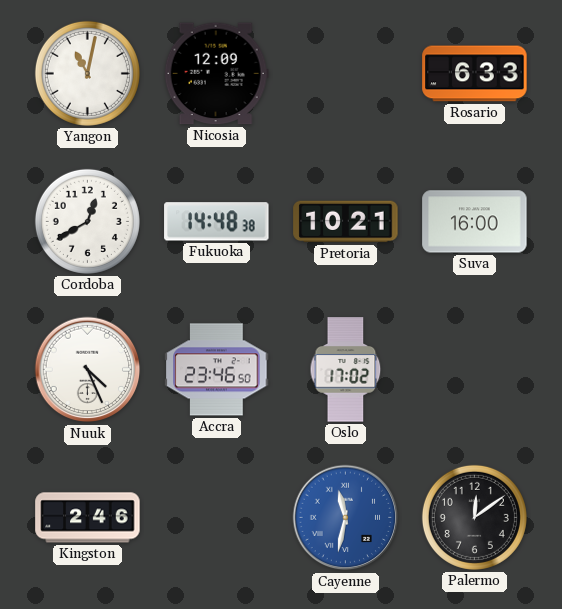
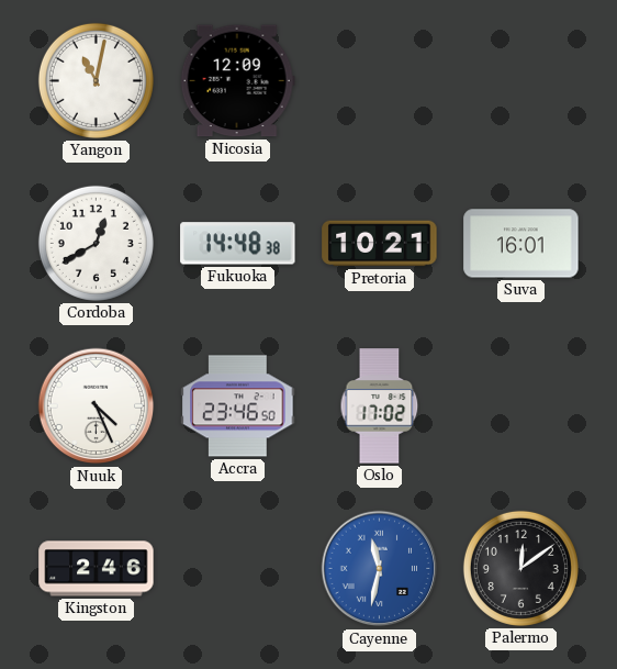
Rosario: 6:33 -> none (475, 74)
Suva: 16:00 -> 16:01 (521, 244)
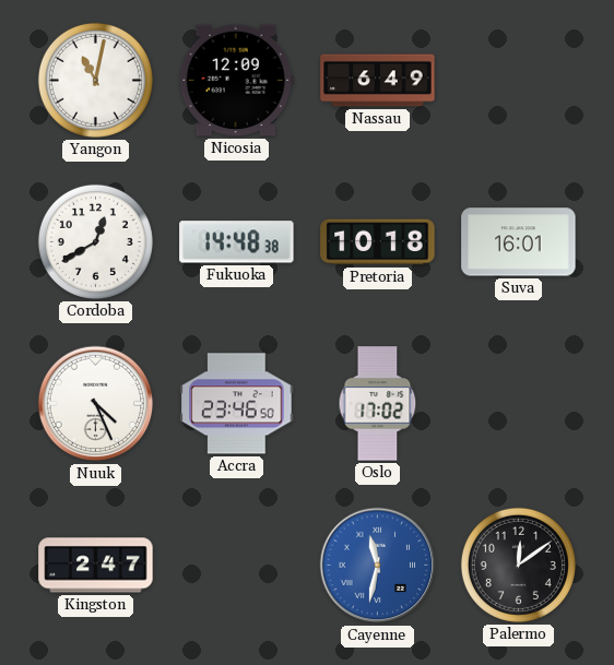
Nassau: none -> 6:49 (378, 81)
Pretoria: 10:21 -> 10:18 (378, 242)
Kingston: 2:46 -> 2:47 (96, 566)
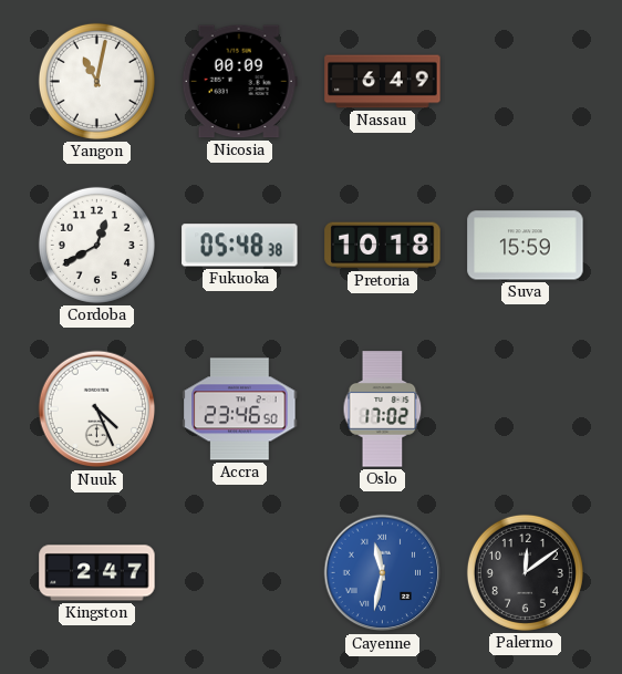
Nicosia: 12:09 -> 00:09 (239, 82)
Fukuoka: 14:48 -> 05:48 (240, 246)
Suva: 16:01 -> 15:59 (526, 246)
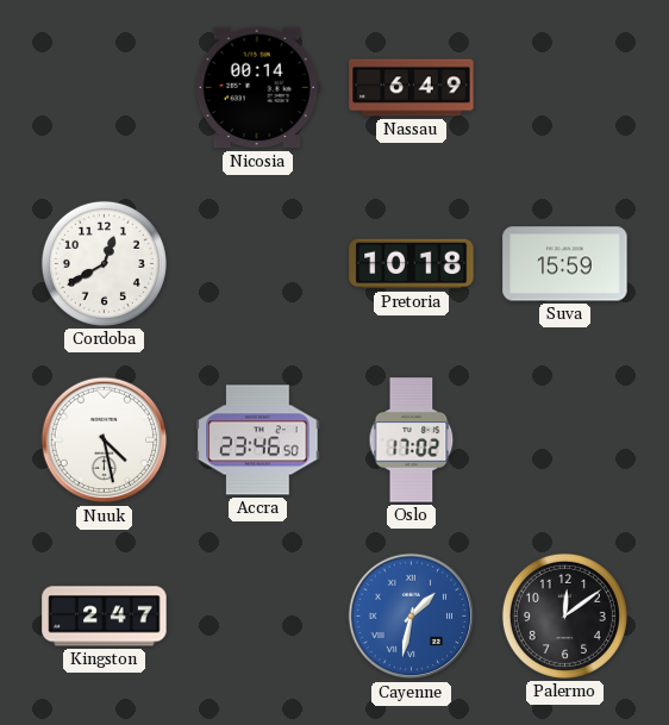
Yangon: 11:02 -> none (96, 81)
Nicosia: 00:09 -> 00:14 (257, 88)
Fukuoka: 05:48 -> none (240, 246)
Nuuk: 4:26 -> 4:28 (105, 440)
Cayenne: 11:32 -> 1:32 (412, 617)
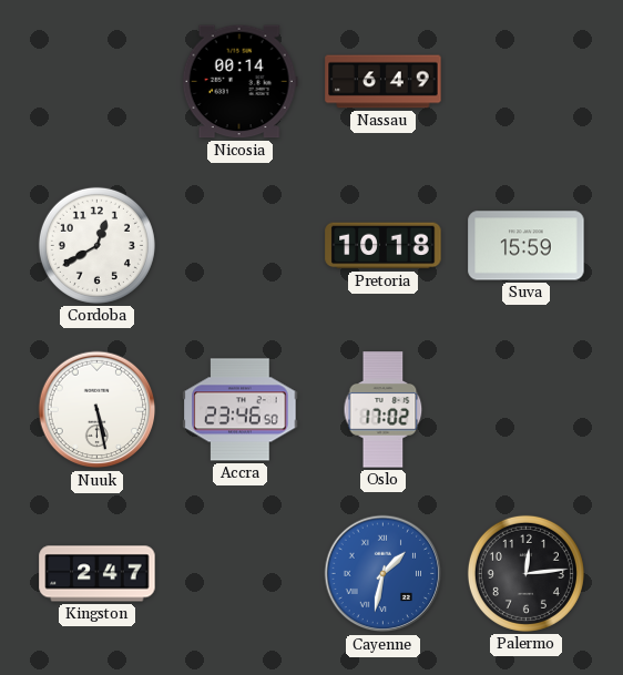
Nuuk: 4:28 -> 5:28 (98, 410)
Palermo: 12:09 -> 12:14 (525, 573)
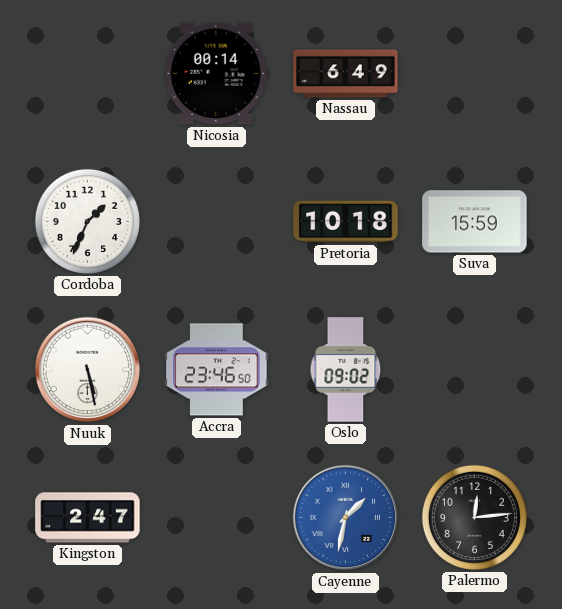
Cordoba: 12:40 -> 1:34 (87, 221)
Oslo: 17:02 -> 09:02 (346, 370)
